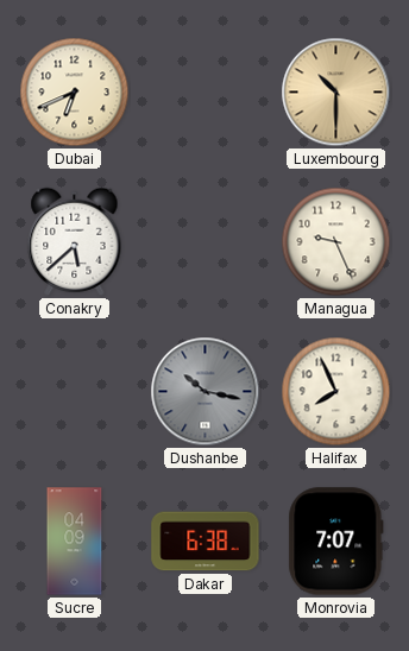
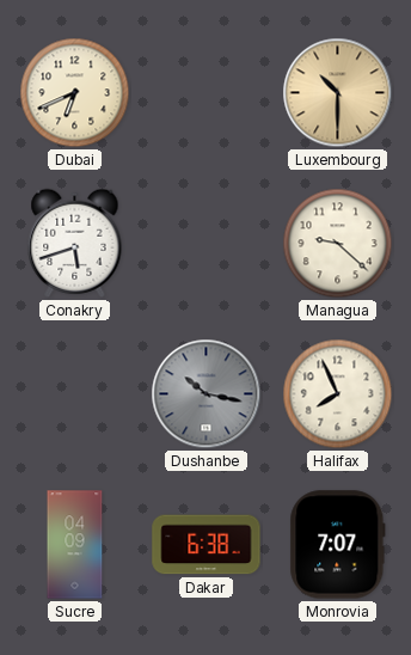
Conakry: 5:38 -> 5:42 (75, 243)
Managua: 9:26 -> 9:22 (338, 244)
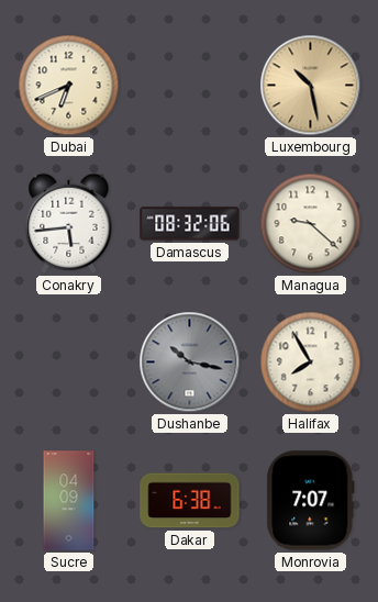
Luxembourg: 10:30 -> 10:28 (311, 86)
Conakry: 5:42 -> 5:44 (69, 223)
Damascus: none -> 08:32 (190, 224)
Halifax: 7:56 -> 7:55 (311, 363)
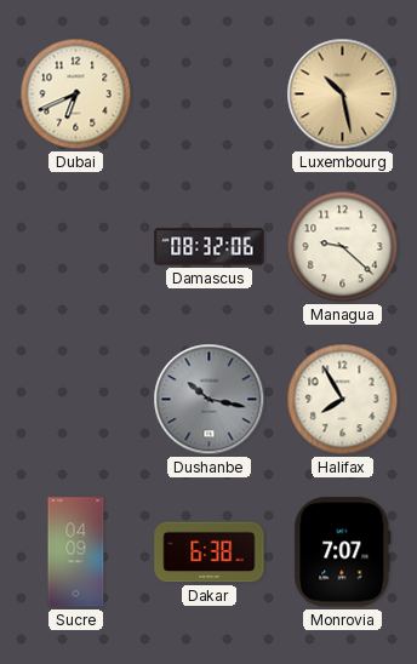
Conakry: 5:44 -> none (69, 223)
